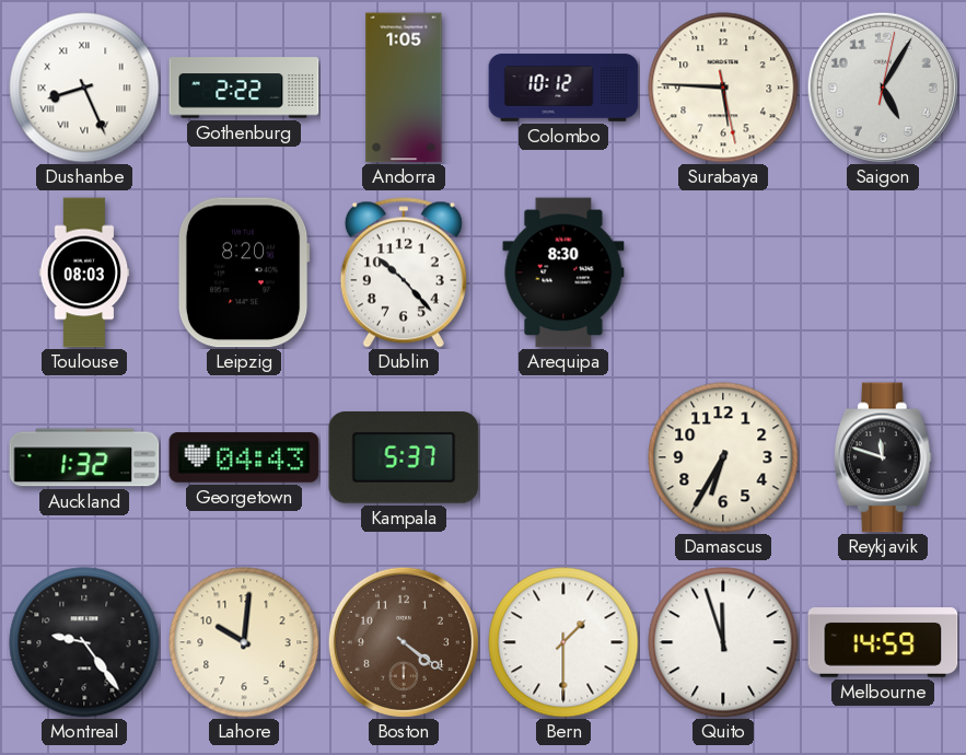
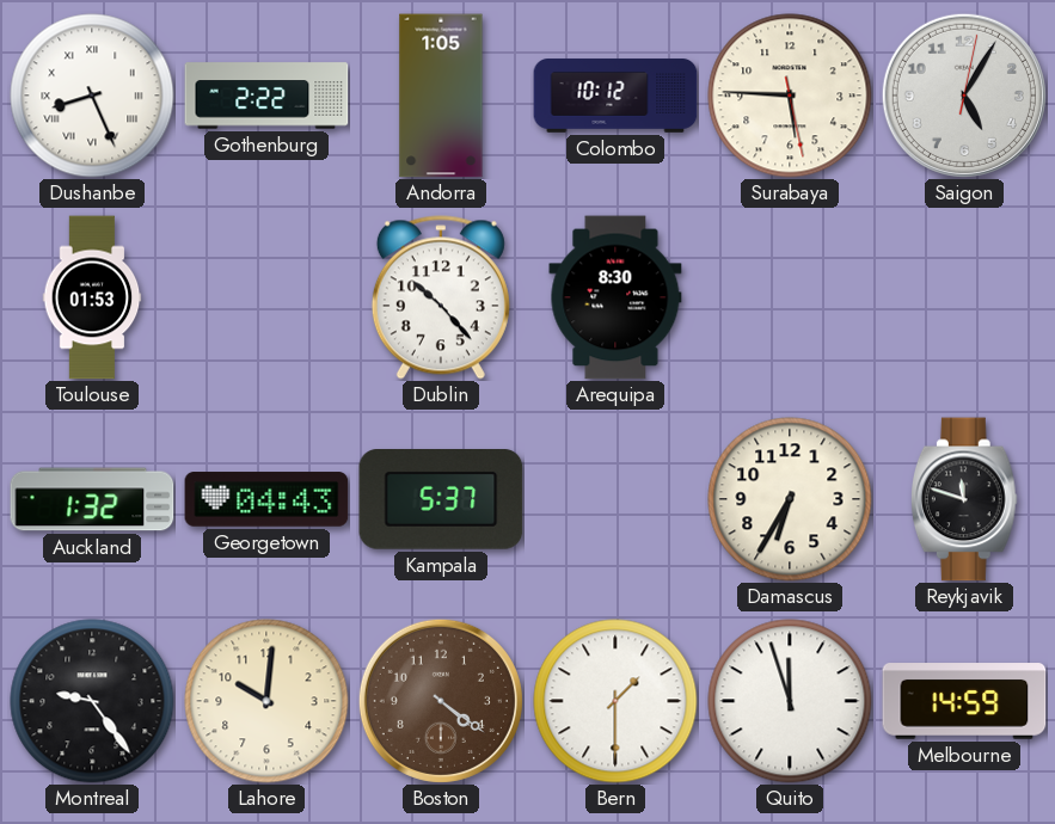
Toulouse: 08:03 -> 01:53 (92, 297)
Leipzig: 8:20 -> none (244, 272)
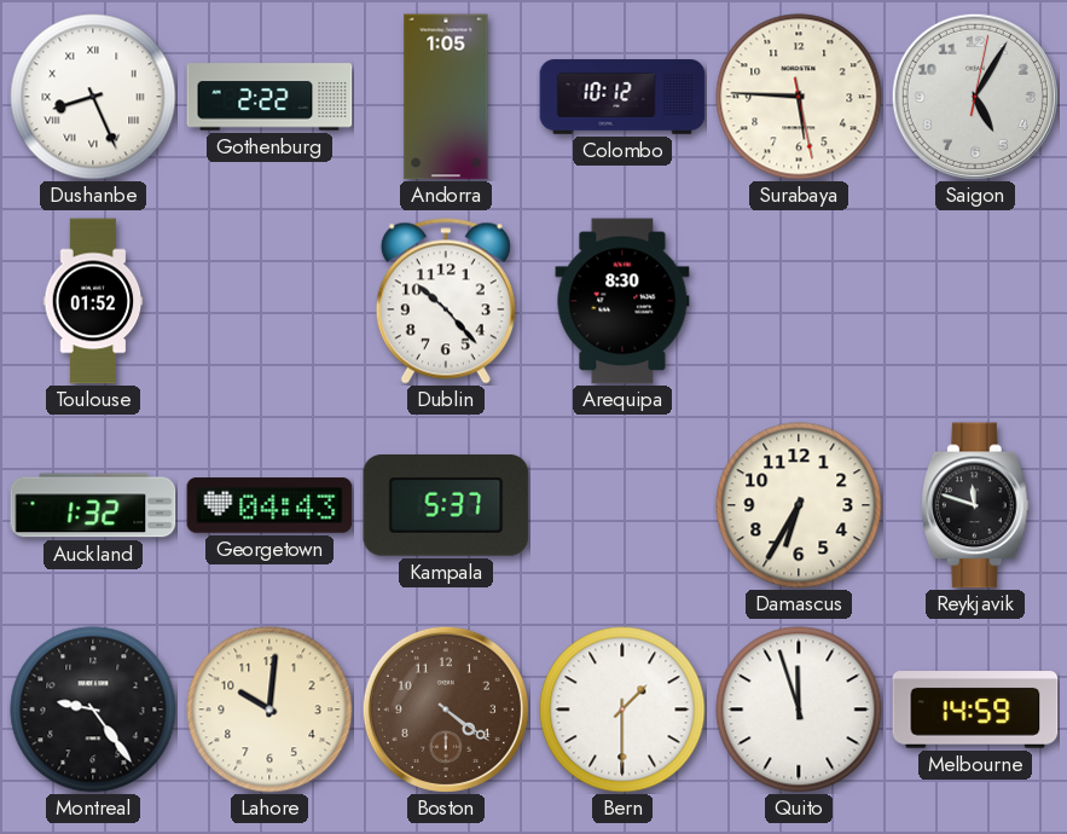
Toulouse: 01:53 -> 01:52 (93, 301)
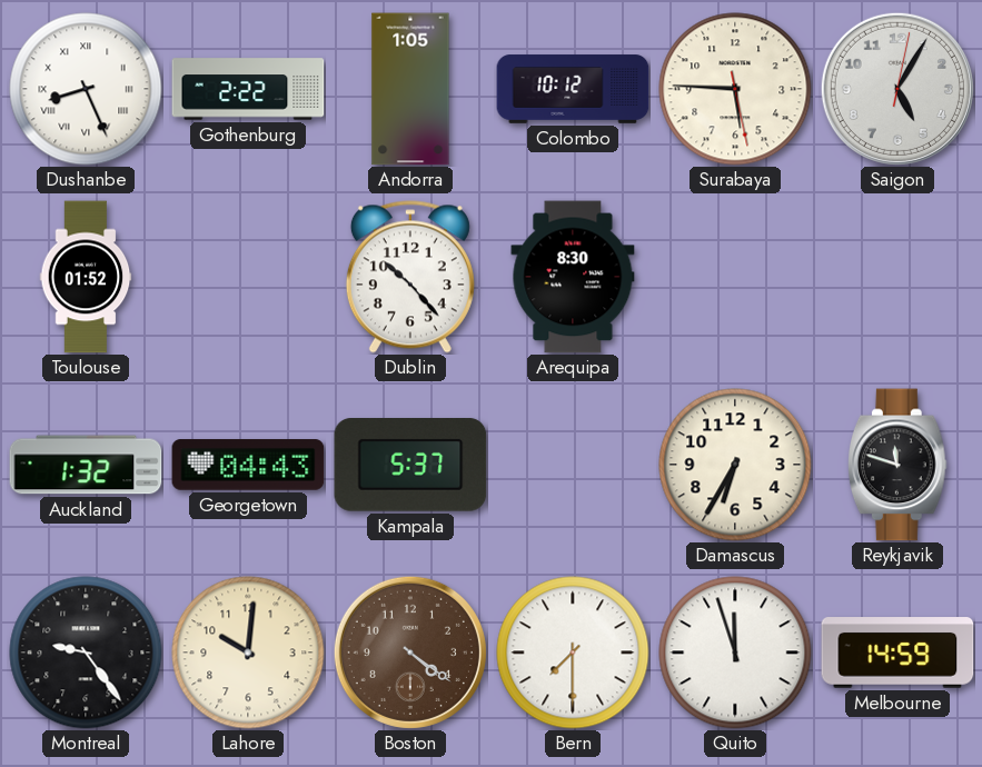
Bern: 1:30 -> 7:30 (573, 653)
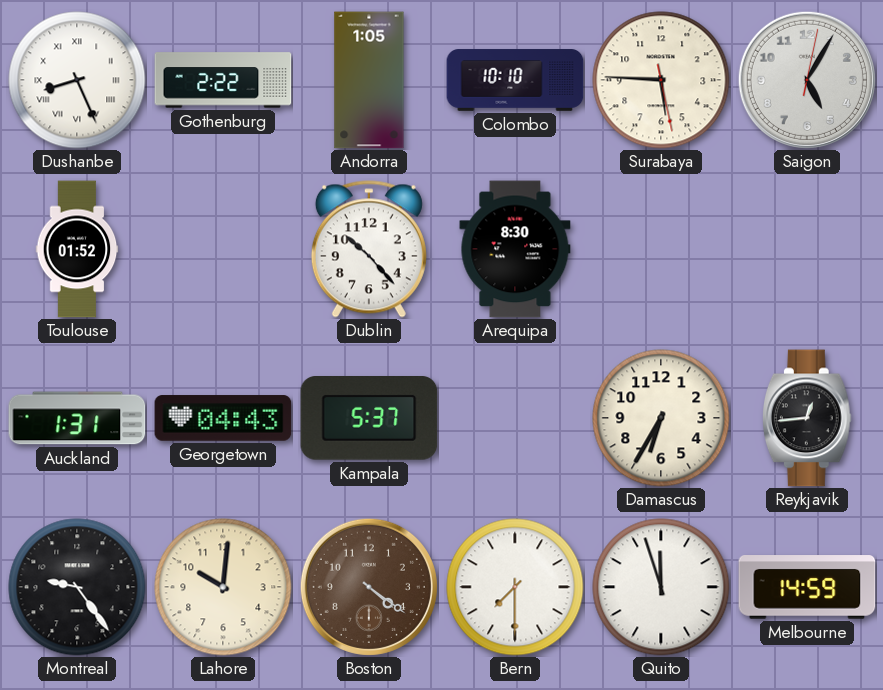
Colombo: 10:12 -> 10:10 (515, 80)
Auckland: 1:32 -> 1:31 (77, 418)
Reykjavik: 11:48 -> 12:44 (807, 418)
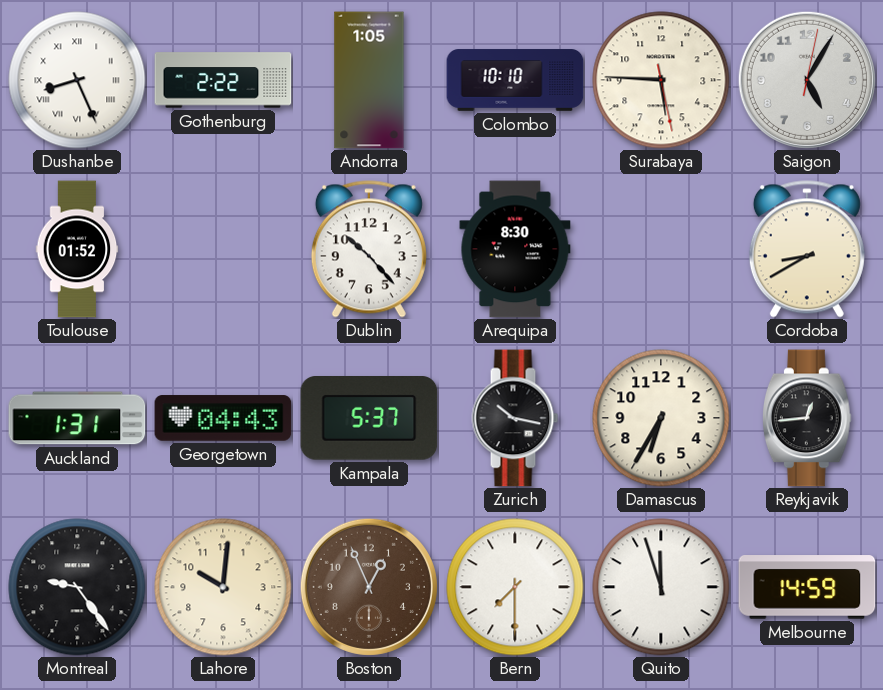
Cordoba: none -> 8:40 (807, 249)
Zurich: none -> 10:17 (515, 418)
Boston: 4:21 -> 12:56 (369, 587)
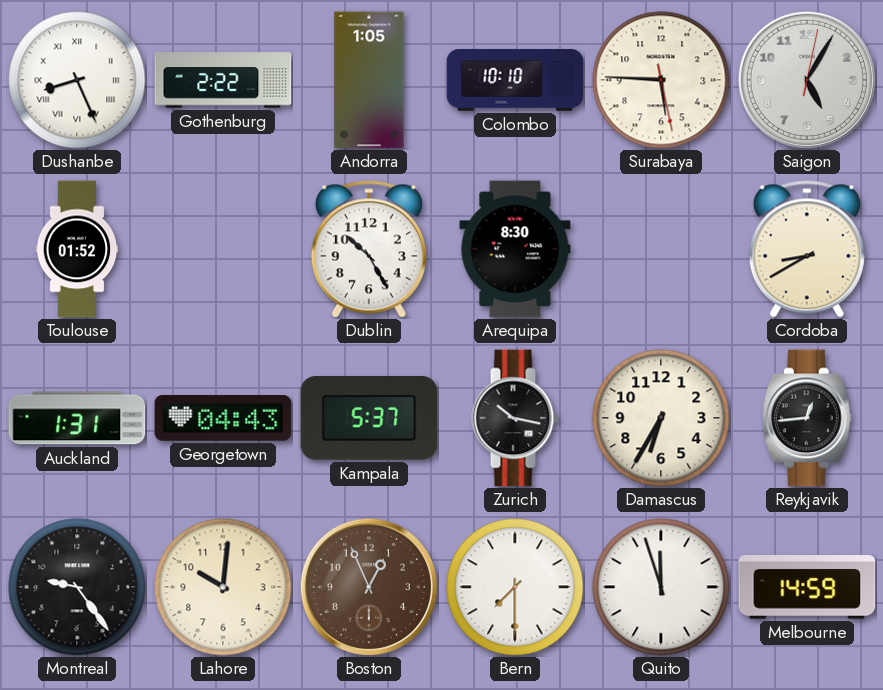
Dublin: 10:23 -> 10:25 (369, 249)
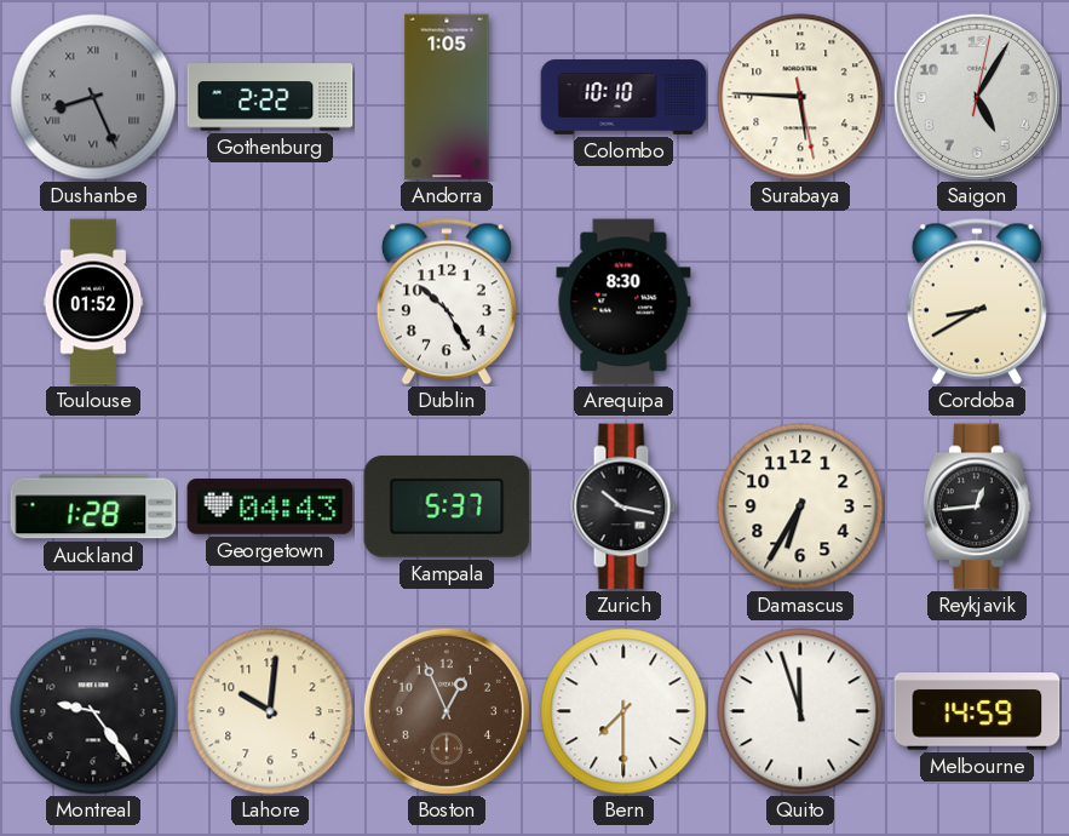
Dushanbe dial: white -> grey (93, 97)
Auckland: 1:31 -> 1:28 (93, 506)
